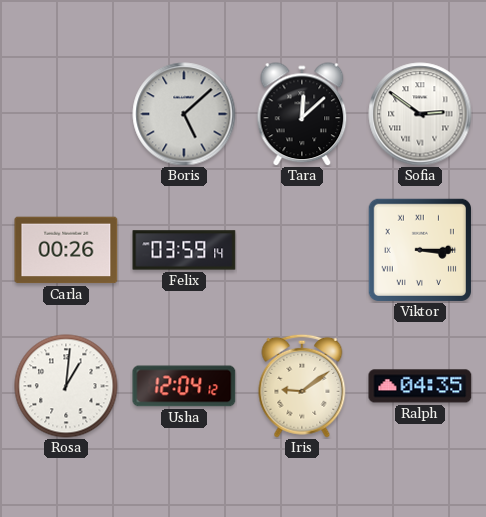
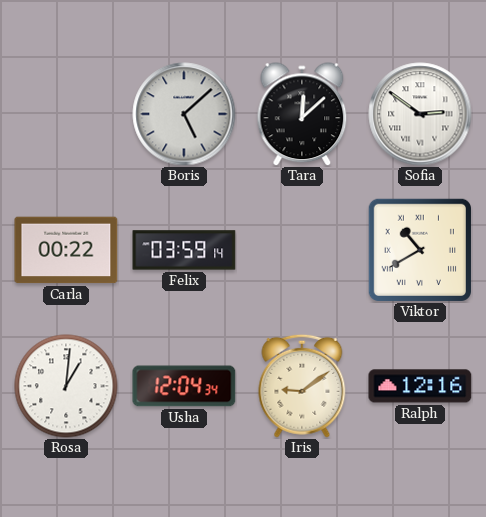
Carla: 00:26 -> 00:22 (66, 250)
Viktor: 3:15 -> 10:40 (420, 250)
Usha: 12:04:12 -> 12:04:34 (184, 386)
Ralph: 04:35 -> 12:16 (420, 386)
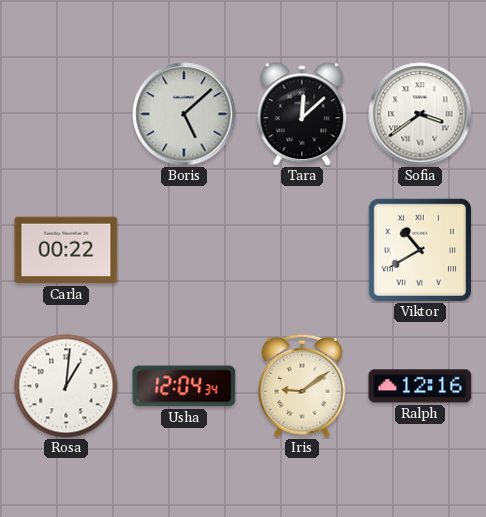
Sofia: 2:51 -> 3:39 (420, 114)
Felix: 03:59 -> none (184, 250)
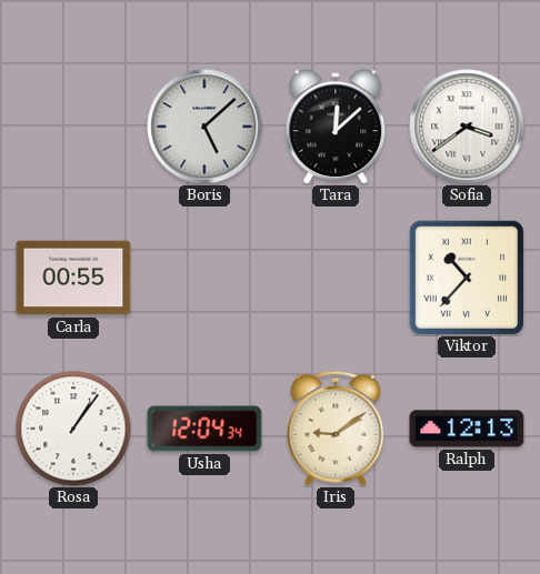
Carla: 00:22 -> 00:55 (73, 278)
Viktor: 10:40 -> 10:37 (467, 278)
Rosa: 1:01 -> 1:06 (73, 429)
Ralph: 12:16 -> 12:13 (467, 429)
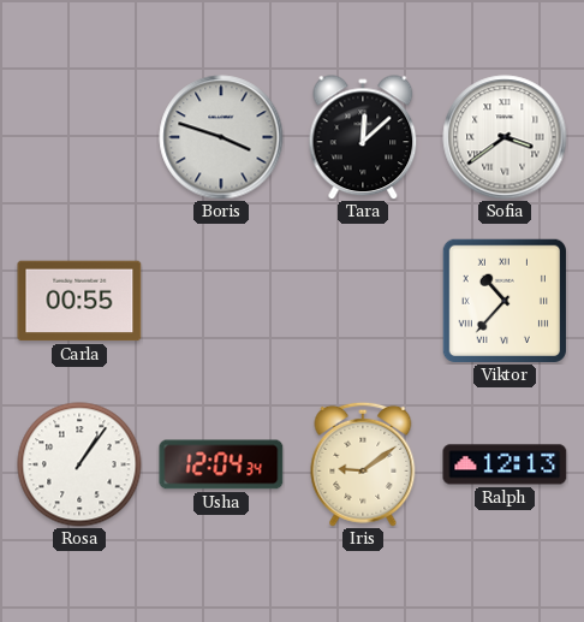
Boris: 5:08 -> 3:48 (221, 137)
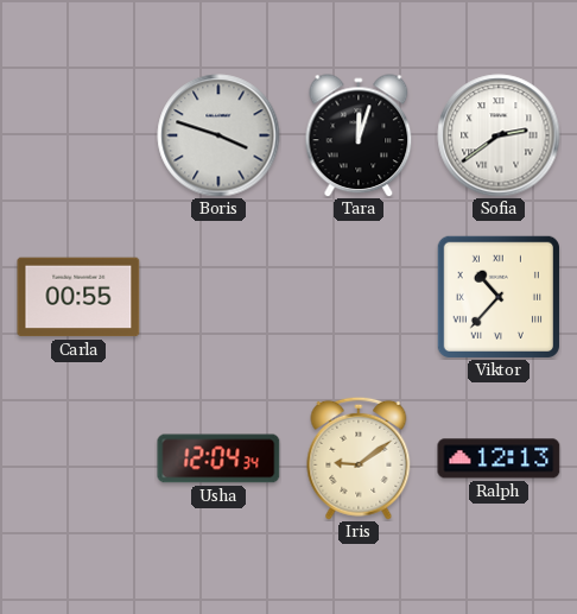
Tara: 12:08 -> 12:03 (359, 135)
Sofia: 3:39 -> 2:39 (499, 135)
Rosa: 1:06 -> none (79, 464)
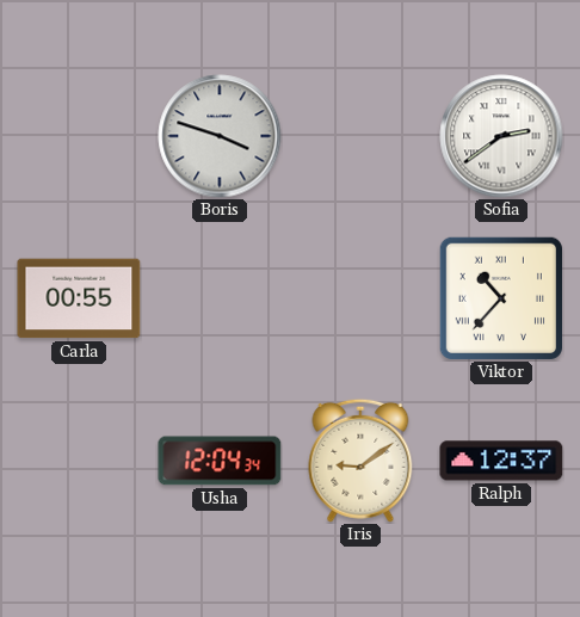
Tara: 12:03 -> none (359, 135)
Ralph: 12:13 -> 12:37 (501, 461)
